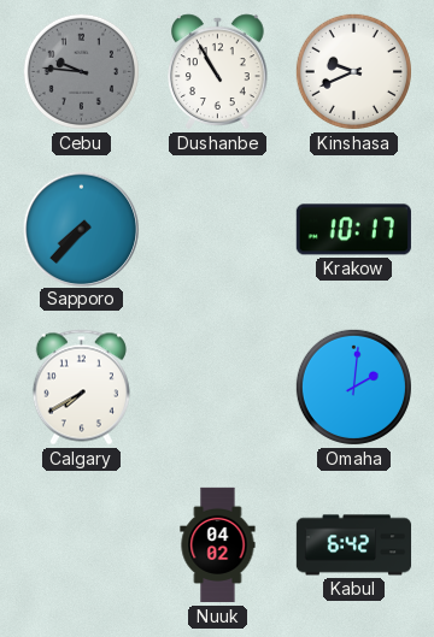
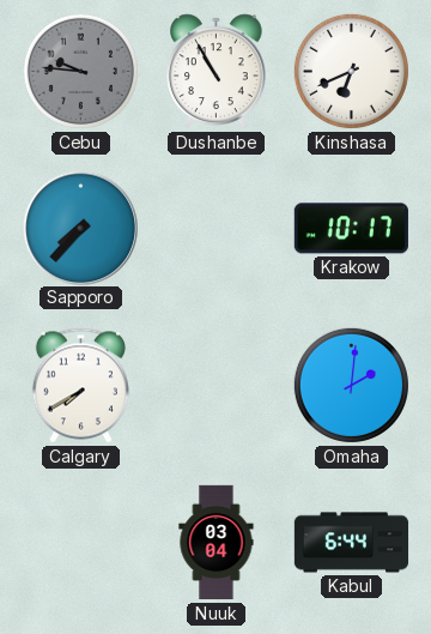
Kinshasa: 9:41 -> 6:41 (351, 71)
Nuuk: 04:02 -> 03:04 (217, 543)
Kabul: 6:42 -> 6:44 (352, 543)
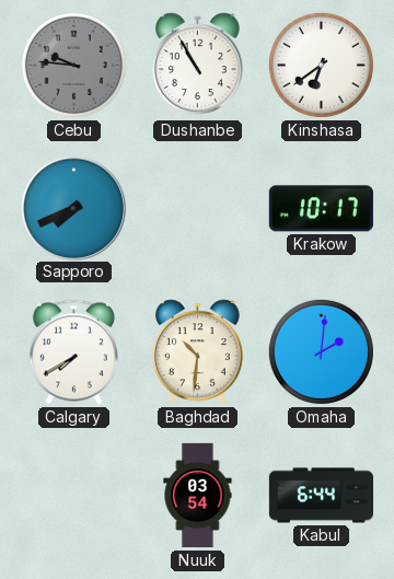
Kinshasa: 6:41 -> 6:39 (321, 65)
Sapporo: 7:37 -> 7:41 (73, 208)
Baghdad: none -> 10:31 (198, 352)
Nuuk: 03:04 -> 03:54 (198, 496)
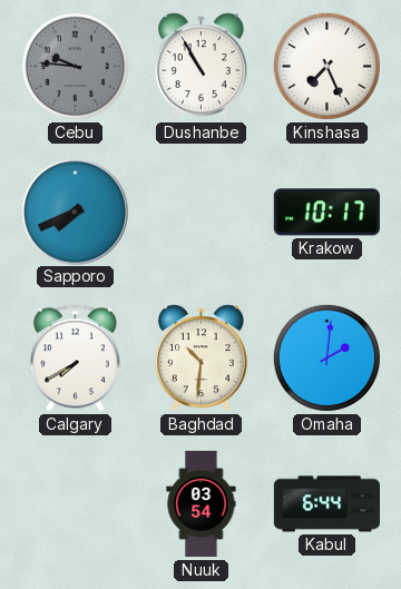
Kinshasa: 6:39 -> 7:26 (326, 66)
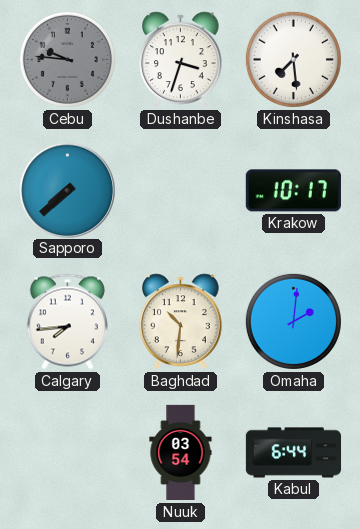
Dushanbe: 10:55 -> 3:33 (181, 60)
Kinshasa: 7:26 -> 7:29 (293, 59)
Sapporo: 7:41 -> 7:38 (67, 190)
Calgary: 7:40 -> 7:44 (67, 322)
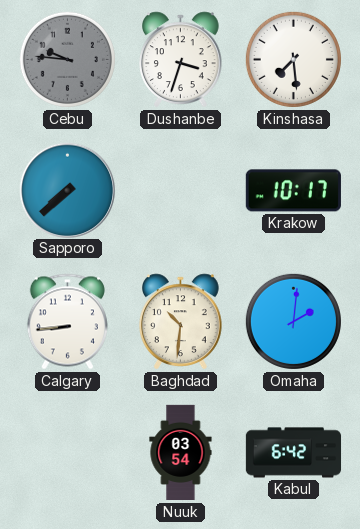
Calgary: 7:44 -> 8:44 (67, 322)
Kabul: 6:44 -> 6:42 (294, 453)
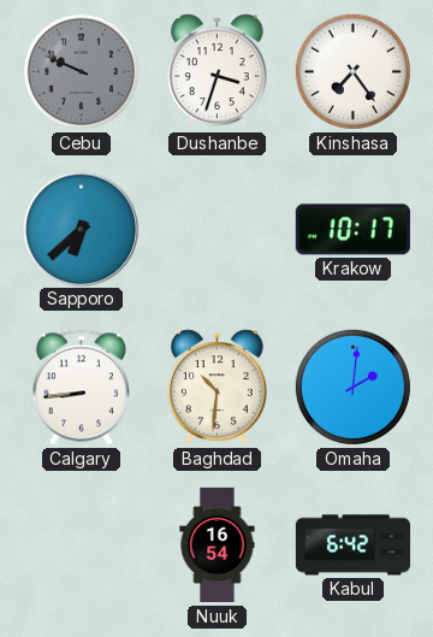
Cebu: 9:46 -> 9:49 (81, 71)
Kinshasa: 7:29 -> 7:24 (352, 71)
Sapporo: 7:38 -> 6:38 (81, 229)
Nuuk: 03:54 -> 16:54 (218, 545)
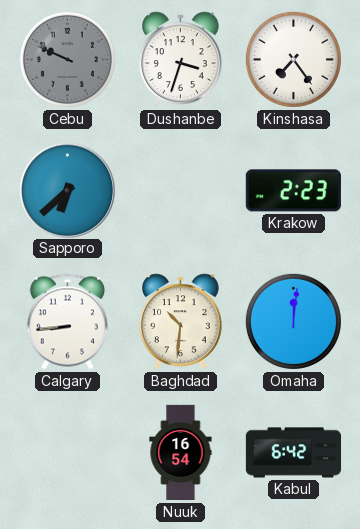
Krakow: 10:17 -> 2:23 (293, 191)
Omaha: 2:01 -> 12:01 (293, 321)
